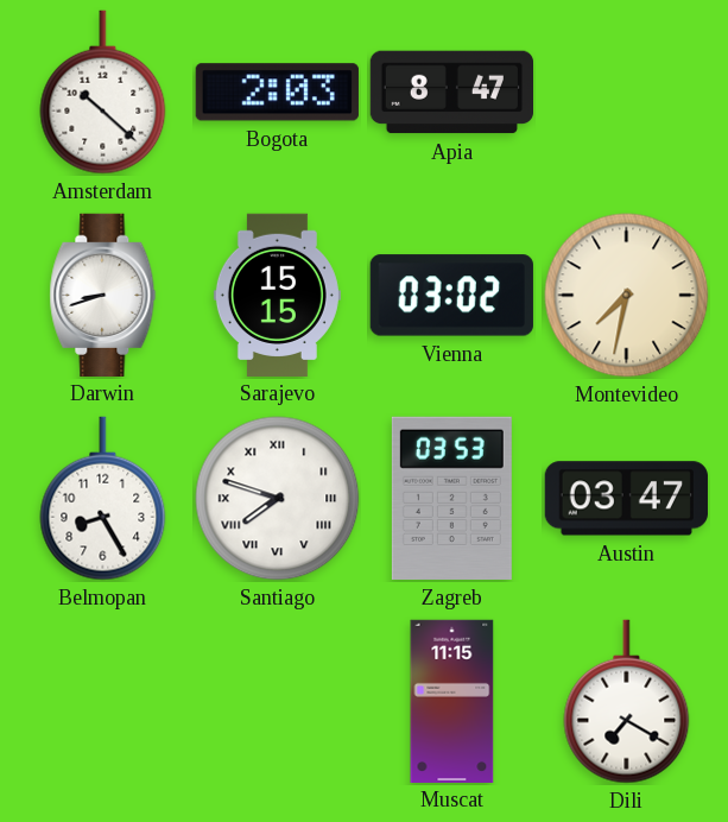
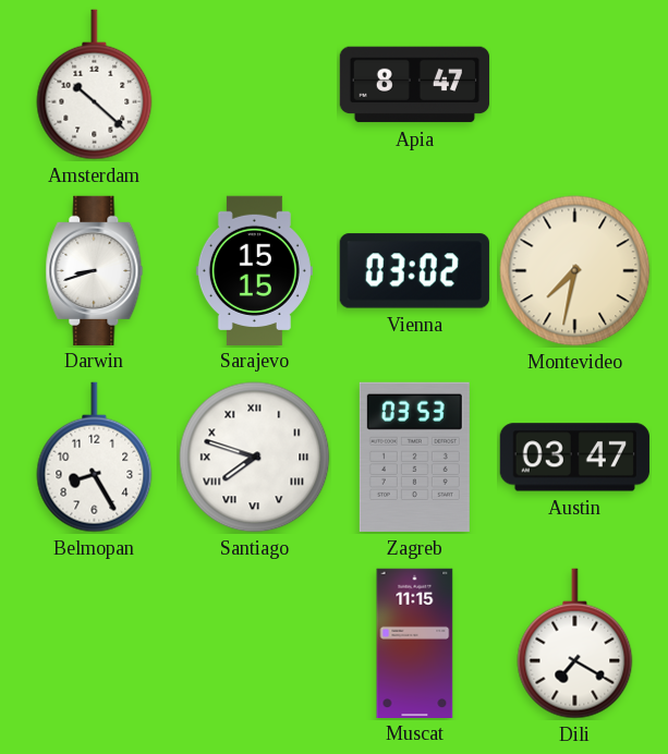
Bogota: 2:03 -> none (277, 93)
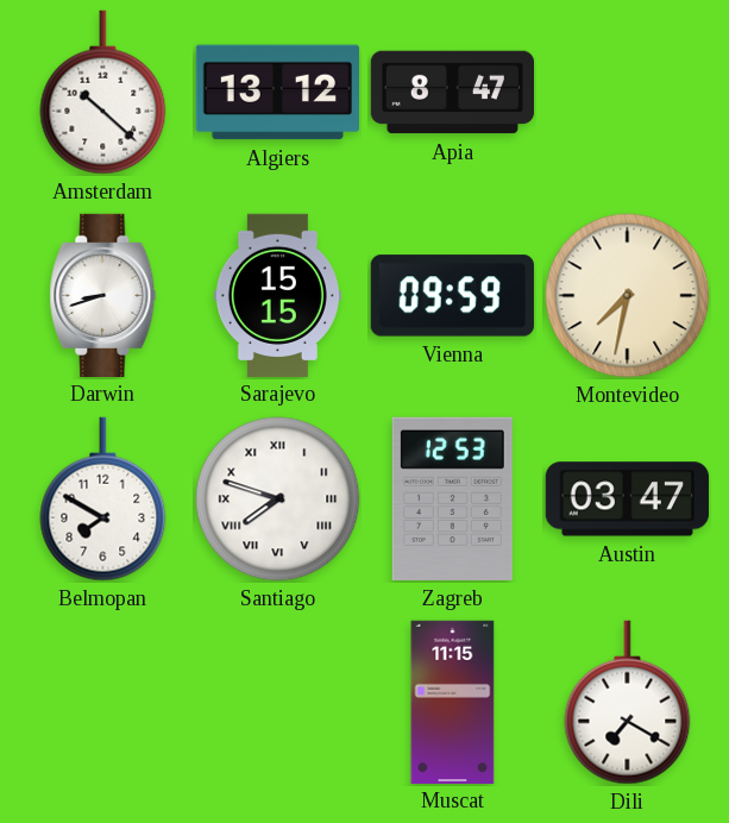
Algiers: none -> 13:12 (277, 93)
Vienna: 03:02 -> 09:59 (452, 296)
Belmopan: 8:25 -> 7:50 (103, 500)
Zagreb: 03:53 -> 12:53 (452, 498)
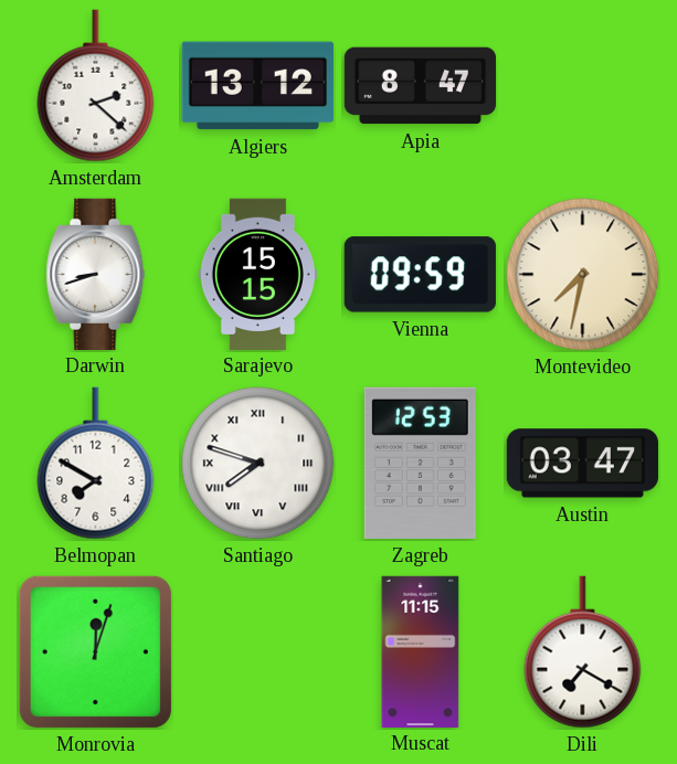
Amsterdam: 10:22 -> 2:22 (96, 86)
Monrovia: none -> 12:03 (95, 651)
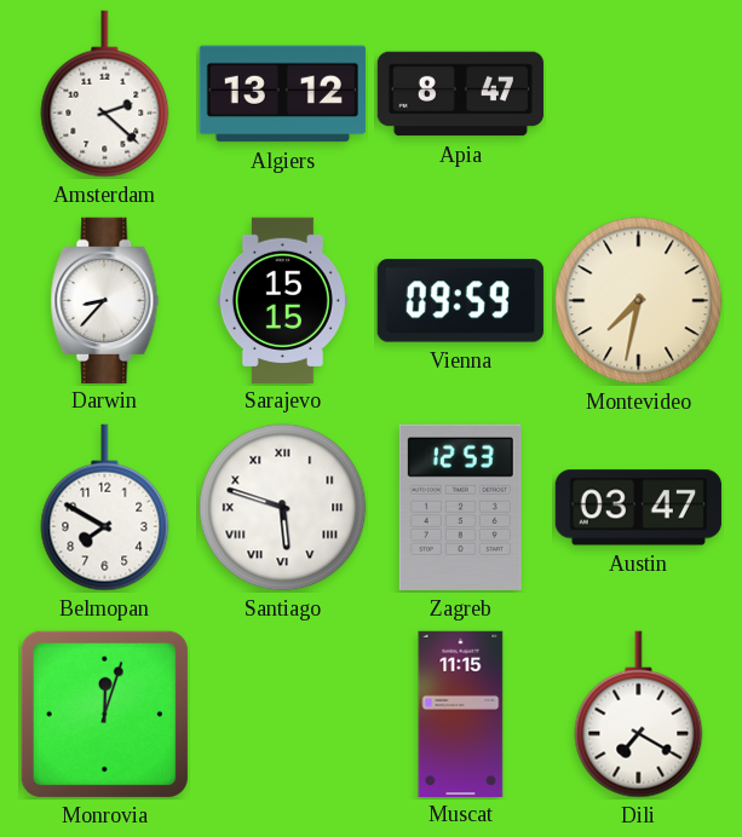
Darwin: 8:42 -> 8:37 (105, 300)
Santiago: 7:48 -> 5:48 (283, 508)
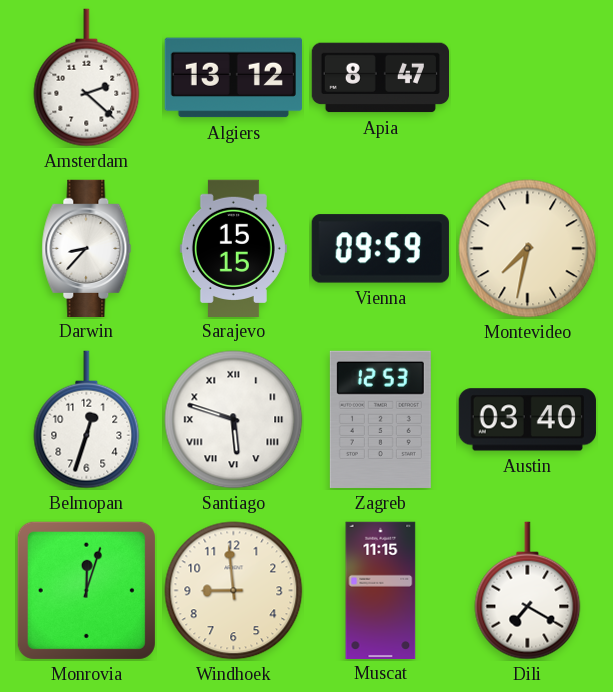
Belmopan: 7:50 -> 12:33 (87, 420)
Austin: 03:47 -> 03:40 (527, 420)
Windhoek: none -> 8:59 (234, 591)
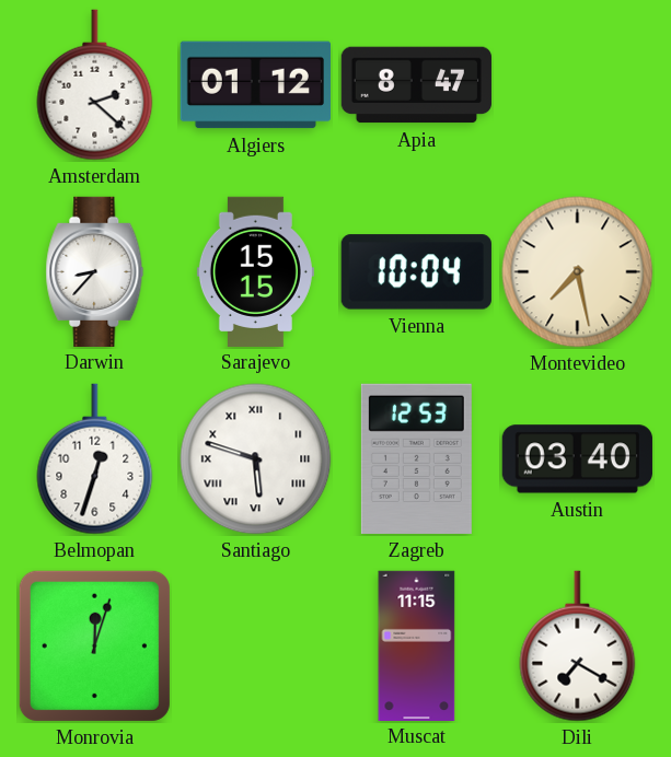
Algiers: 13:12 -> 01:12 (255, 85)
Vienna: 09:59 -> 10:04 (416, 272)
Montevideo: 7:32 -> 7:28 (578, 272)
Windhoek: 8:59 -> none (234, 591)
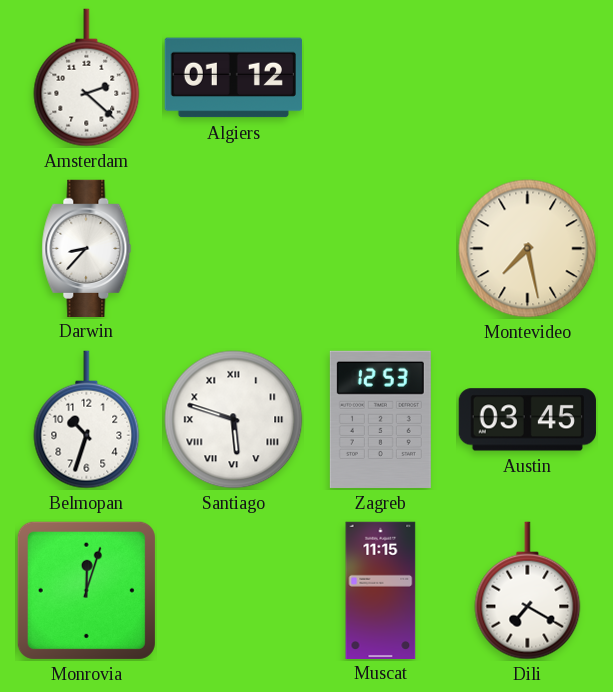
Apia: 8:47 -> none (416, 85)
Sarajevo: 15:15 -> none (255, 271)
Vienna: 10:04 -> none (416, 272)
Belmopan: 12:33 -> 10:33 (87, 420)
Austin: 03:40 -> 03:45 (527, 420)
